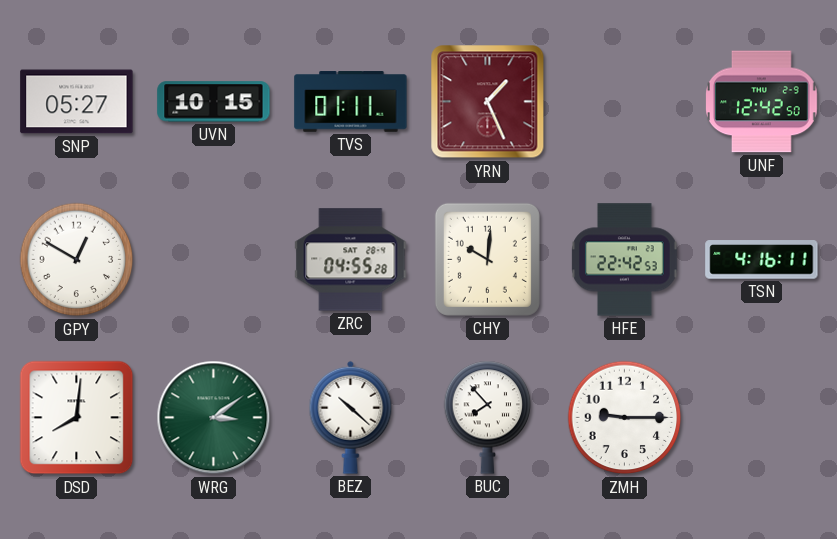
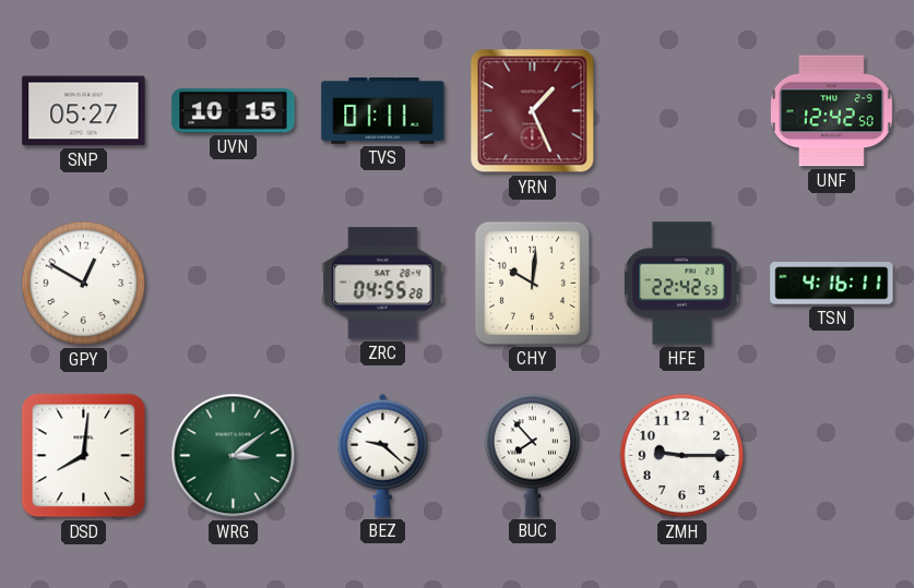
BEZ: 10:22 -> 9:22 (383, 455)
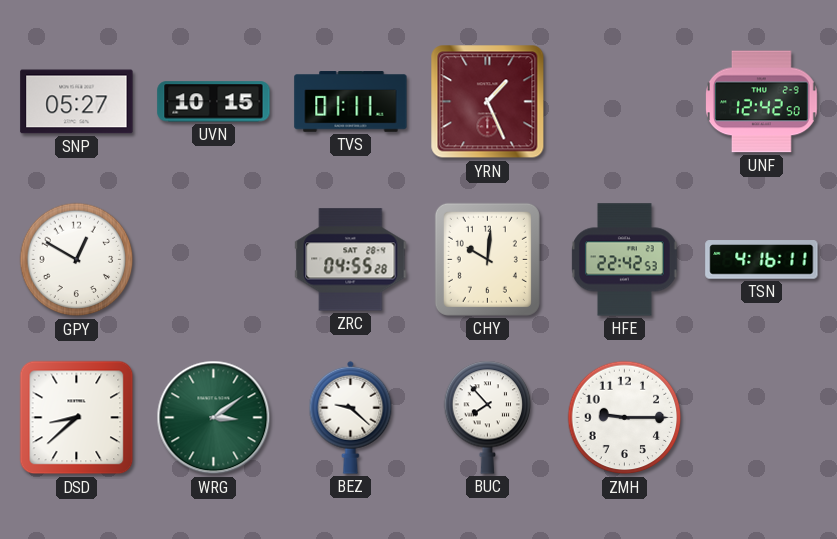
DSD: 8:01 -> 8:38 (77, 418)
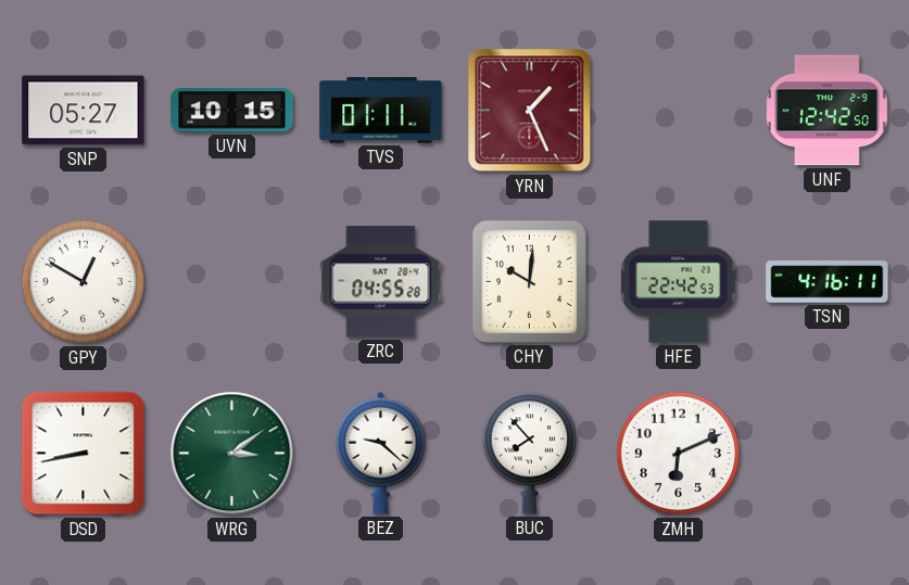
DSD: 8:38 -> 8:43 (84, 454)
ZMH: 9:15 -> 6:11 (679, 454)
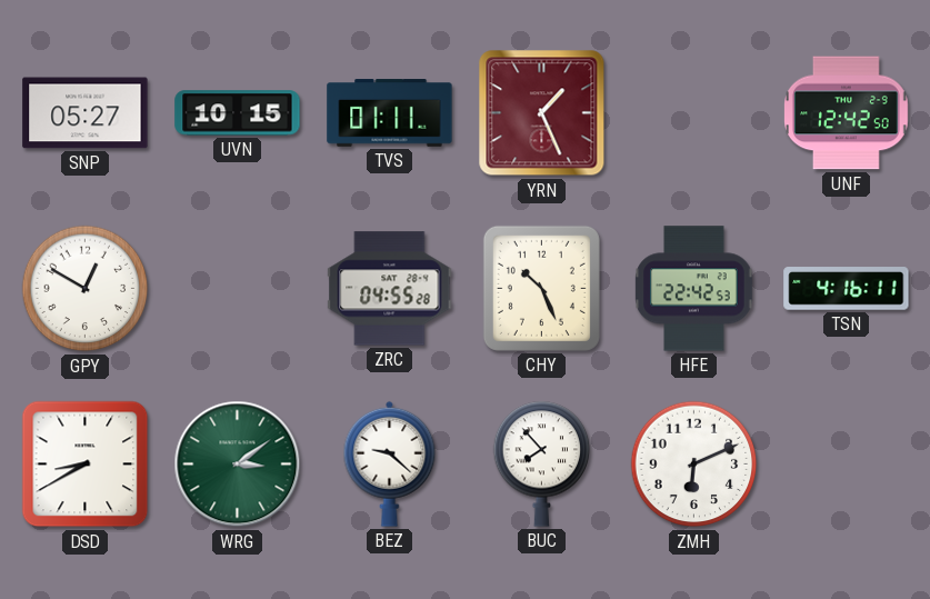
CHY: 10:01 -> 10:26 (541, 288)
DSD: 8:43 -> 8:40 (86, 465)
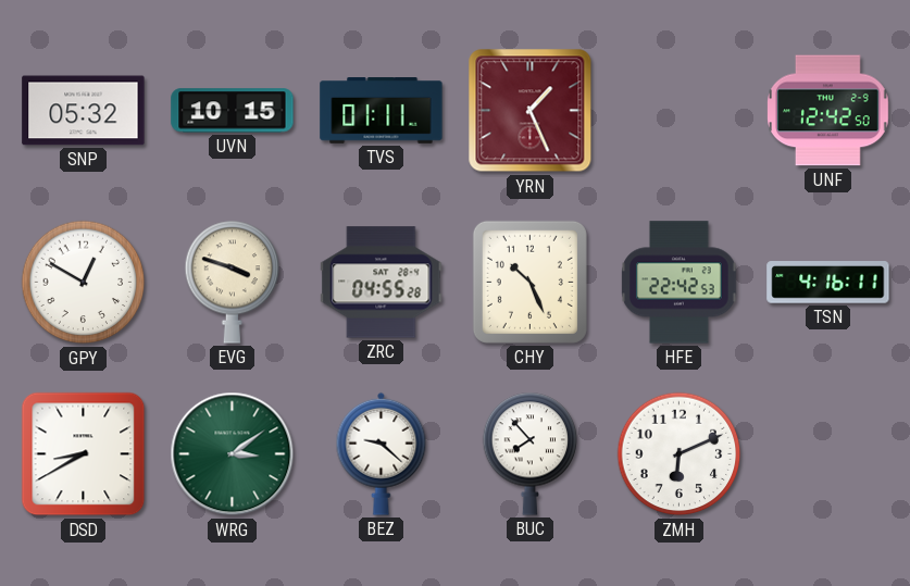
SNP: 05:27 -> 05:32 (84, 111)
EVG: none -> 3:48 (233, 282)
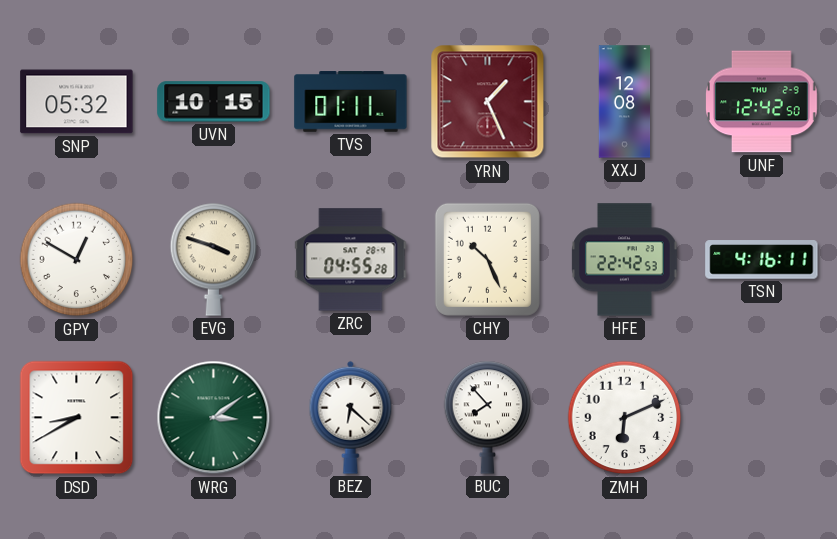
XXJ: none -> 12:08 (625, 102)
BEZ: 9:22 -> 6:22 (351, 417)
